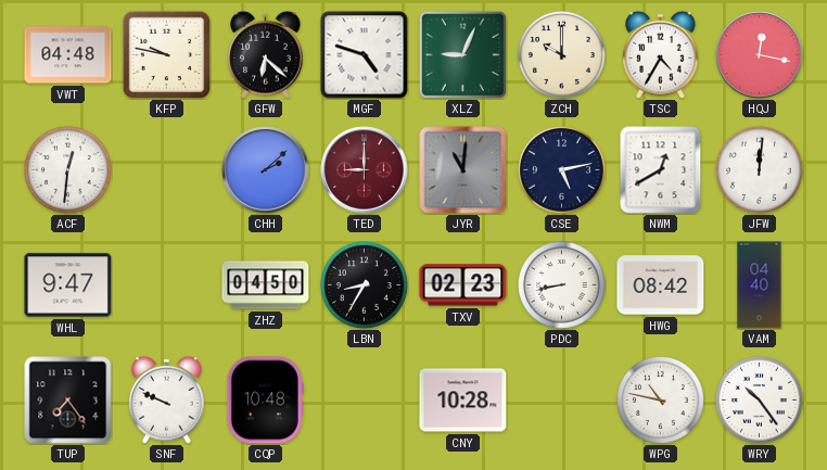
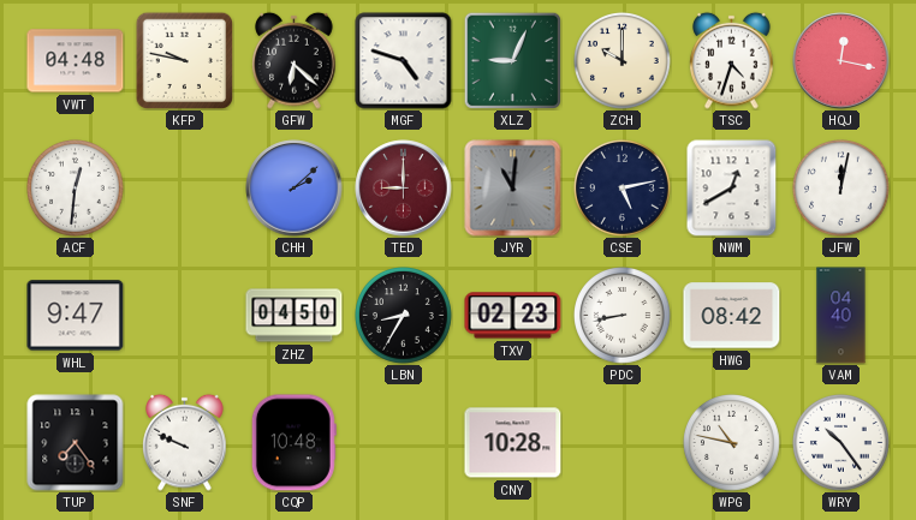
TSC: 4:35 -> 4:33 (732, 60)
JFW: 12:01 -> 12:02 (841, 189)
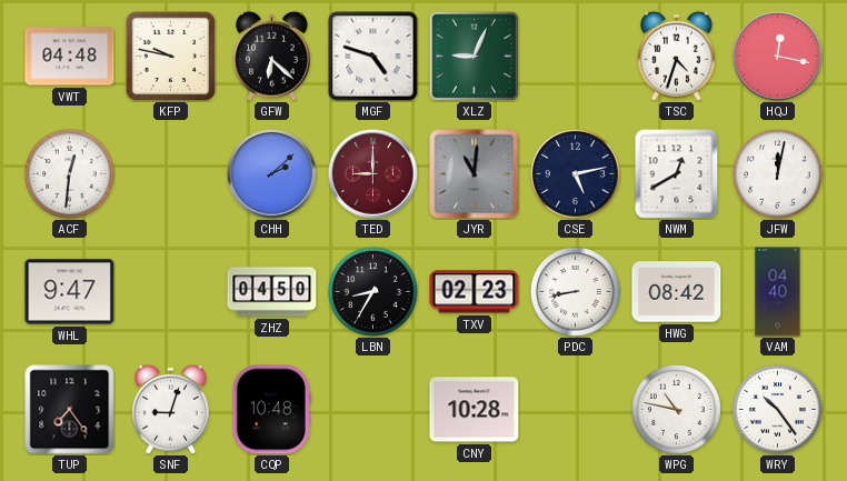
ZCH: 10:00 -> none (623, 61)
SNF: 9:49 -> 9:03 (171, 409)
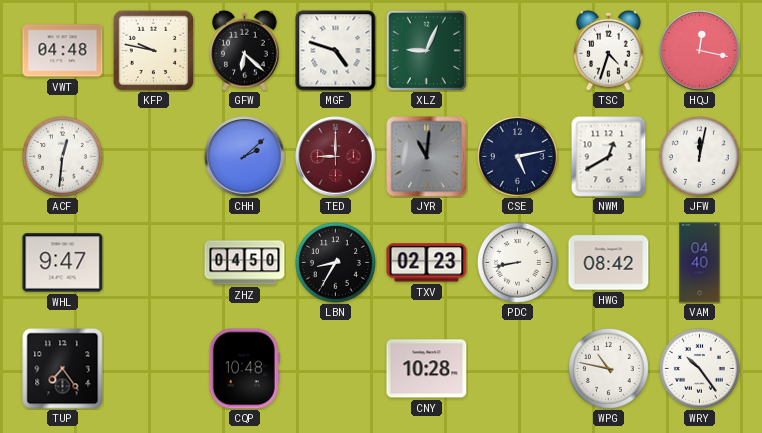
SNF: 9:03 -> none (171, 409)
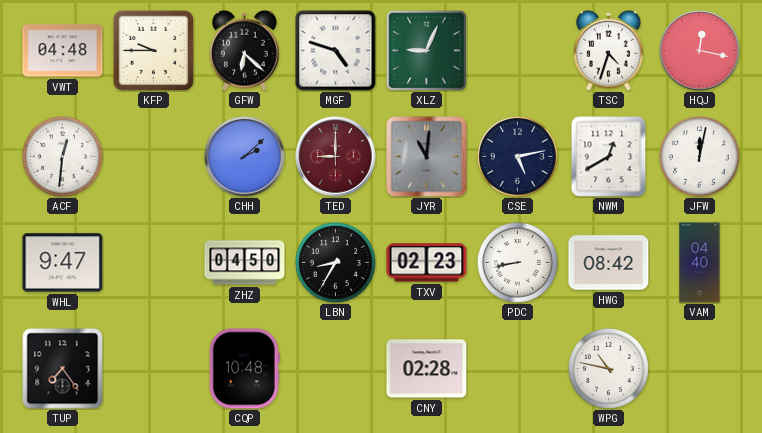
KFP: 9:47 -> 9:45 (153, 50)
CNY: 10:28 -> 02:28 (427, 369)
WRY: 10:24 -> none (700, 369)
